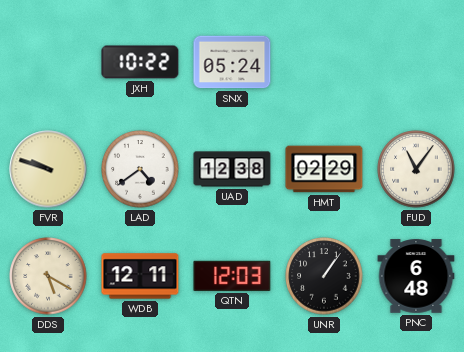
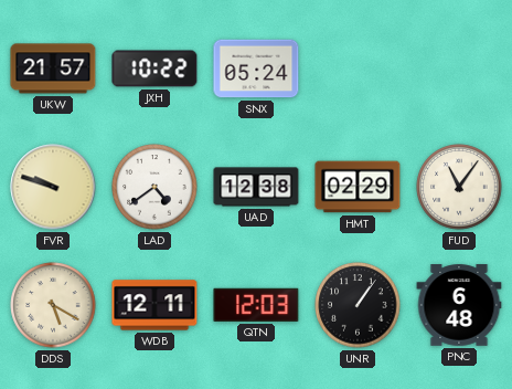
UKW: none -> 21:57 (53, 69)
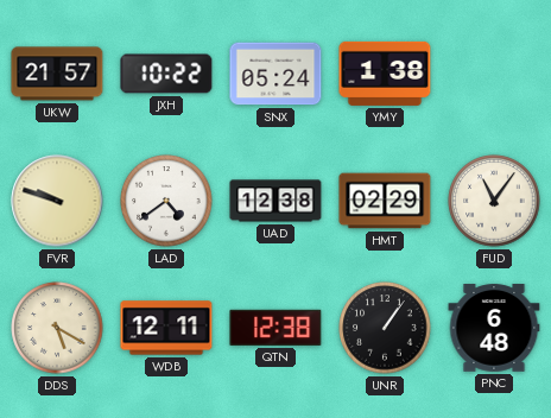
YMY: none -> 1:38 (385, 74)
QTN: 12:03 -> 12:38 (275, 328)
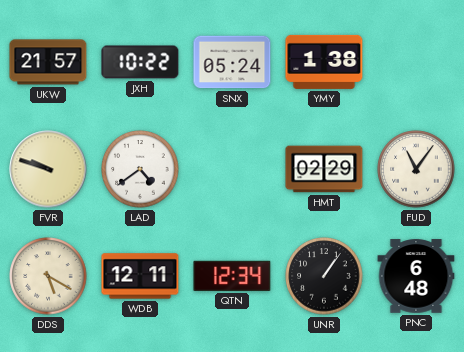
UAD: 12:38 -> none (275, 201)
QTN: 12:38 -> 12:34 (232, 276)
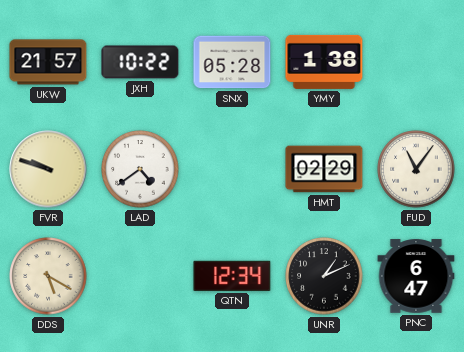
SNX: 05:24 -> 05:28 (232, 62)
WDB: 12:11 -> none (140, 276)
UNR: 1:06 -> 1:11 (324, 276)
PNC: 6:48 -> 6:47 (416, 276)
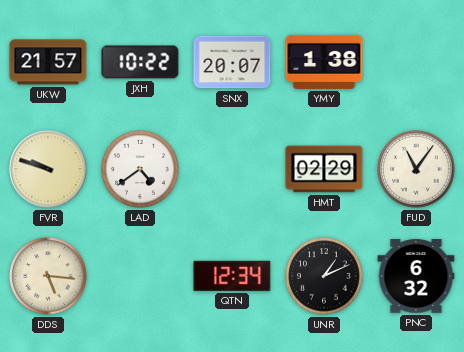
SNX: 05:28 -> 20:07 (232, 62)
DDS: 5:20 -> 5:16 (48, 276)
PNC: 6:47 -> 6:32 (416, 276)
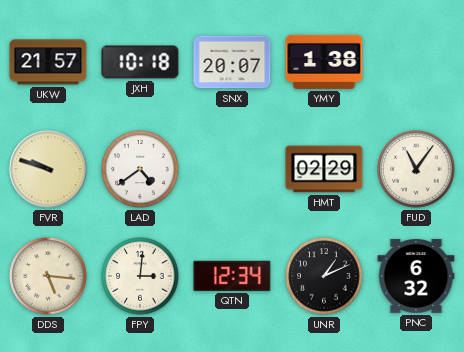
JXH: 10:22 -> 10:18 (140, 62)
FPY: none -> 3:01 (140, 276)
